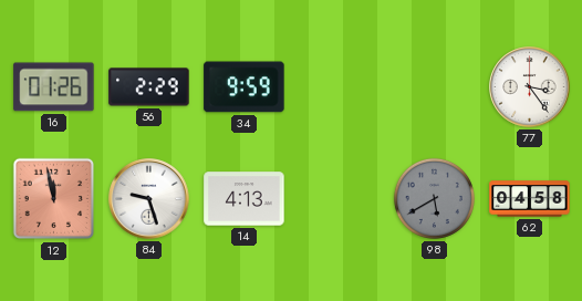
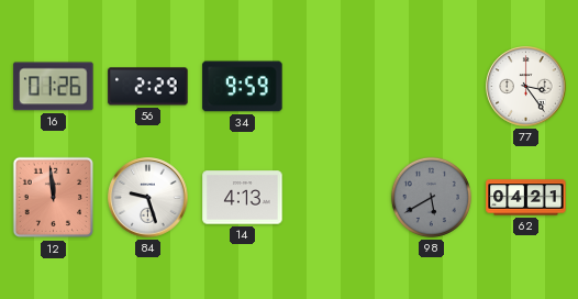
12: 11:58 -> 11:59 (54, 198)
62: 04:58 -> 04:21 (526, 198)
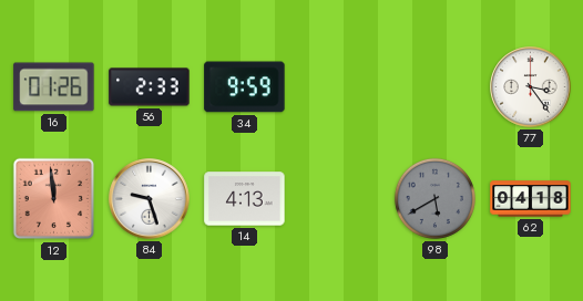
56: 2:29 -> 2:33 (150, 87)
62: 04:21 -> 04:18 (531, 199)
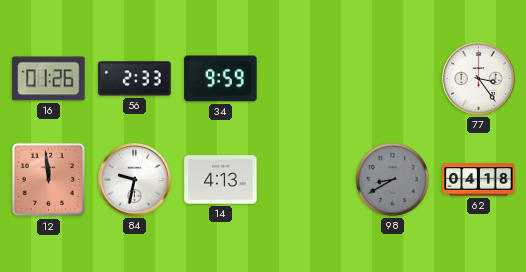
84: 9:27 -> 9:32 (135, 180)
98: 5:40 -> 8:40 (392, 179)
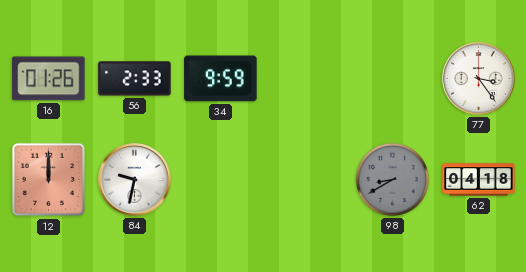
12: 11:59 -> 12:00 (49, 180)
14: 4:13 -> none (221, 180)
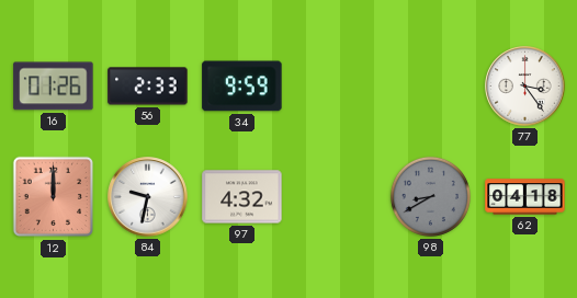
97: none -> 4:32 (242, 197)
